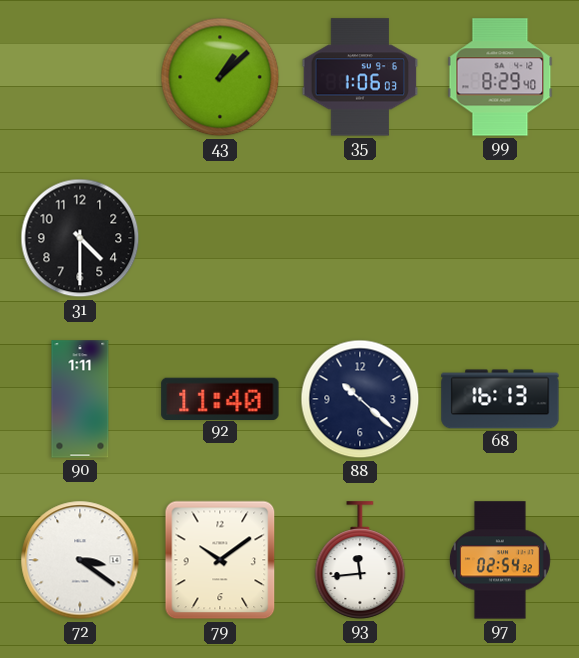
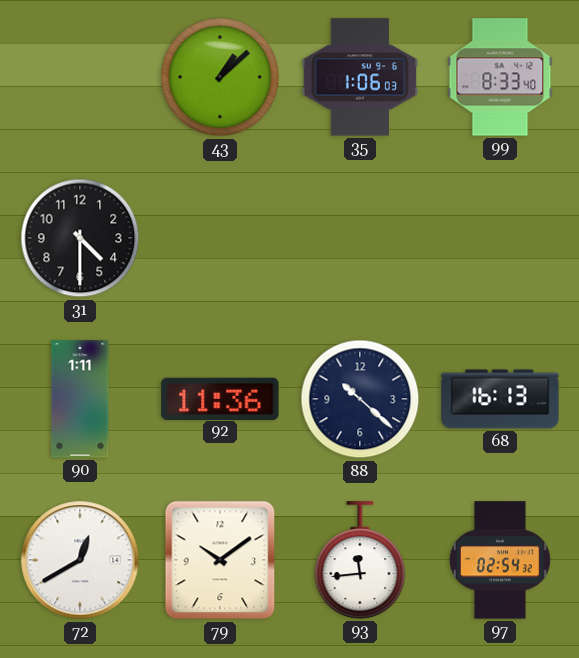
99: 8:29 -> 8:33 (500, 77)
92: 11:40 -> 11:36 (220, 398)
72: 3:21 -> 12:40 (80, 560)
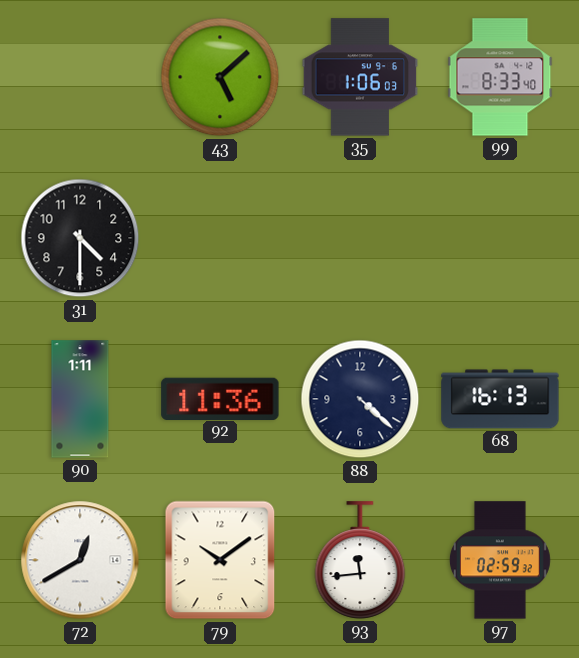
43: 1:08 -> 5:08 (220, 77)
88: 10:22 -> 4:22 (360, 399)
97: 02:54 -> 02:59 (500, 560)
